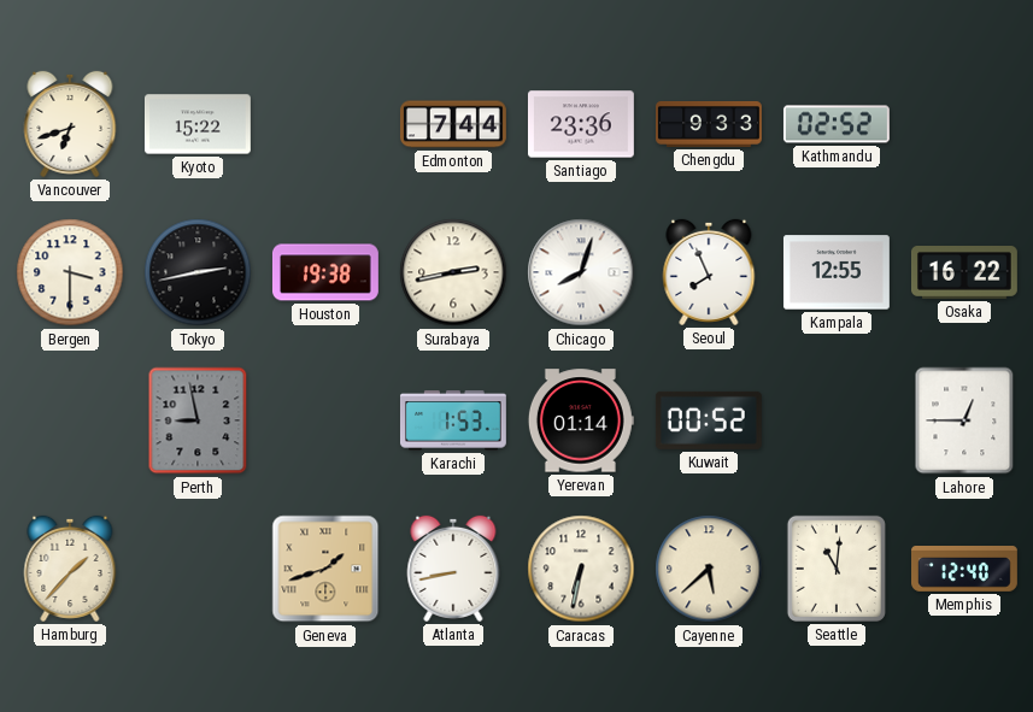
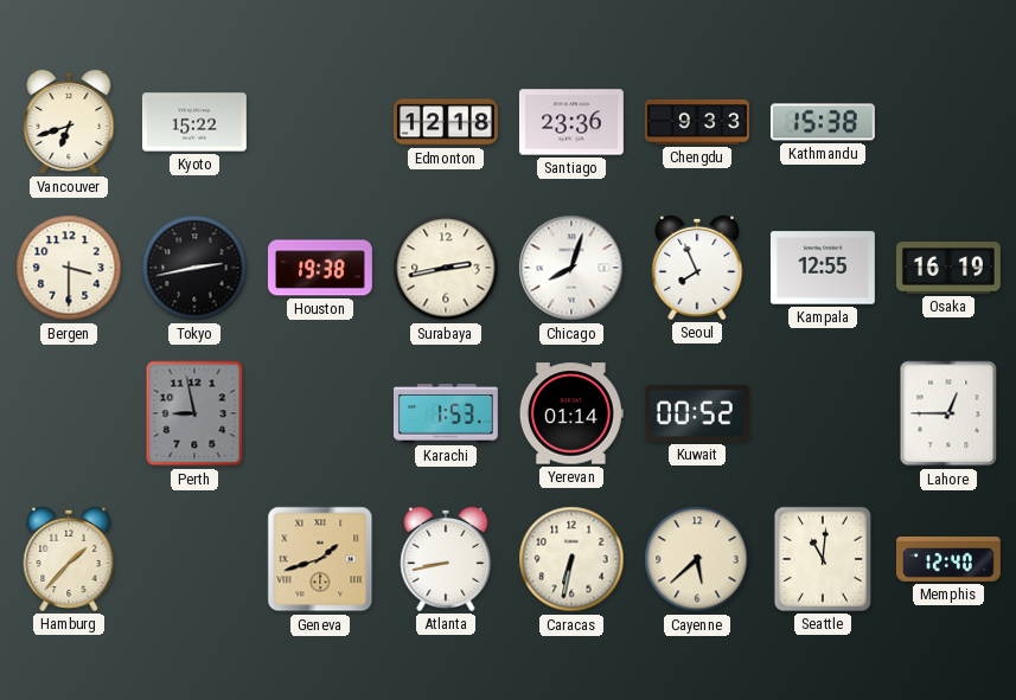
Edmonton: 7:44 -> 12:18 (446, 122)
Kathmandu: 02:52 -> 15:38 (823, 122)
Osaka: 16:22 -> 16:19 (950, 269)
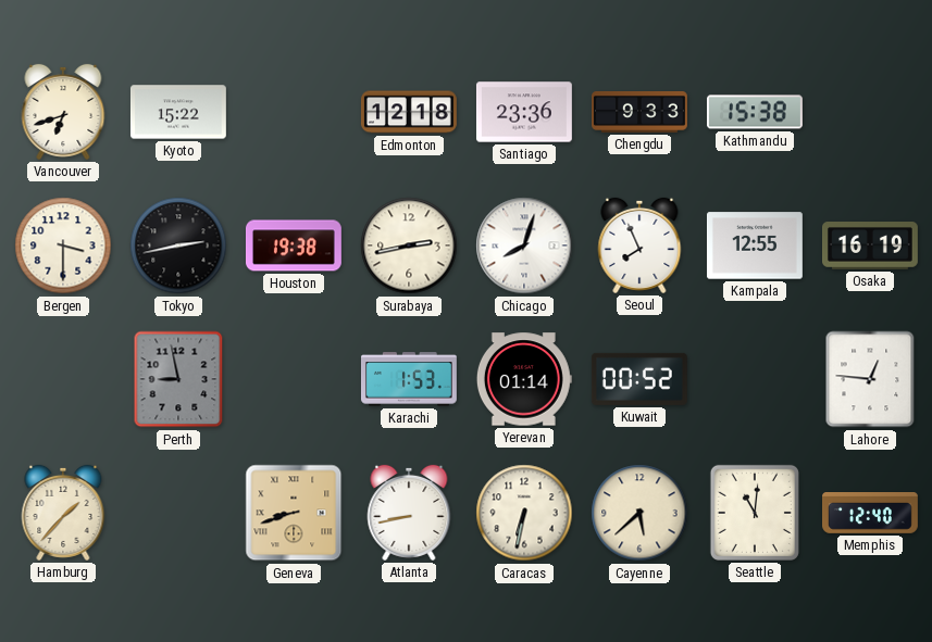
Lahore: 12:45 -> 12:46 (870, 379)
Geneva: 1:42 -> 8:42 (294, 513)
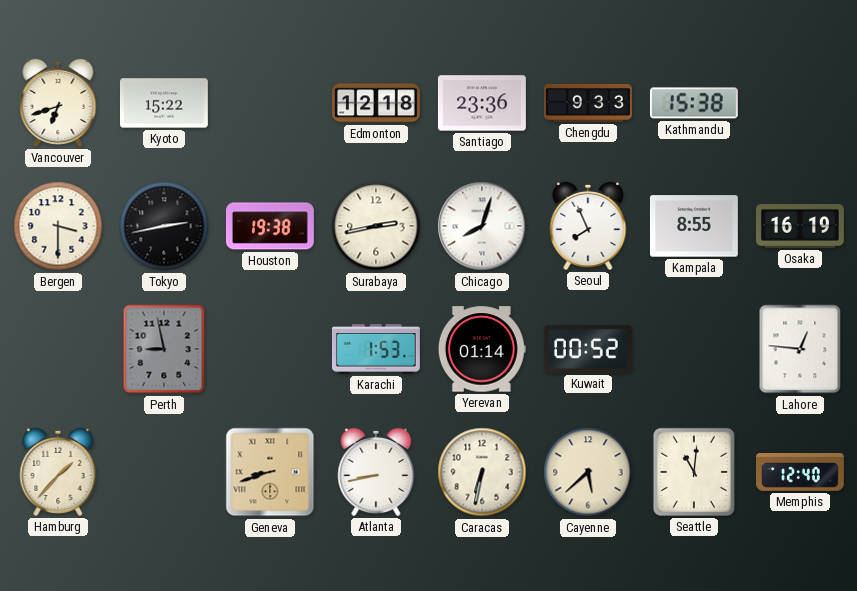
Kampala: 12:55 -> 8:55 (694, 226)
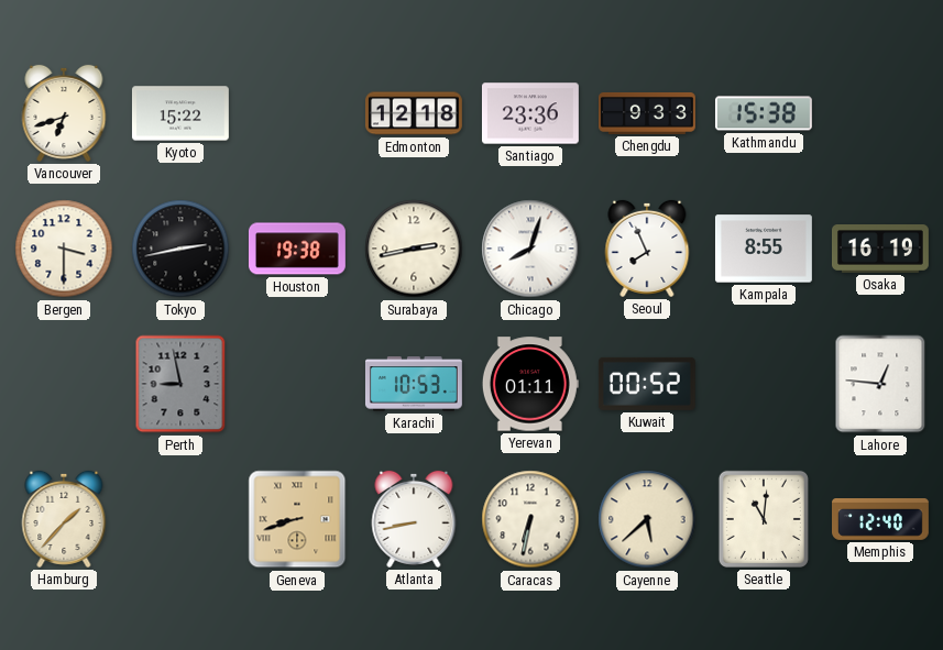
Karachi: 1:53 -> 10:53 (414, 384)
Yerevan: 01:14 -> 01:11 (530, 384)
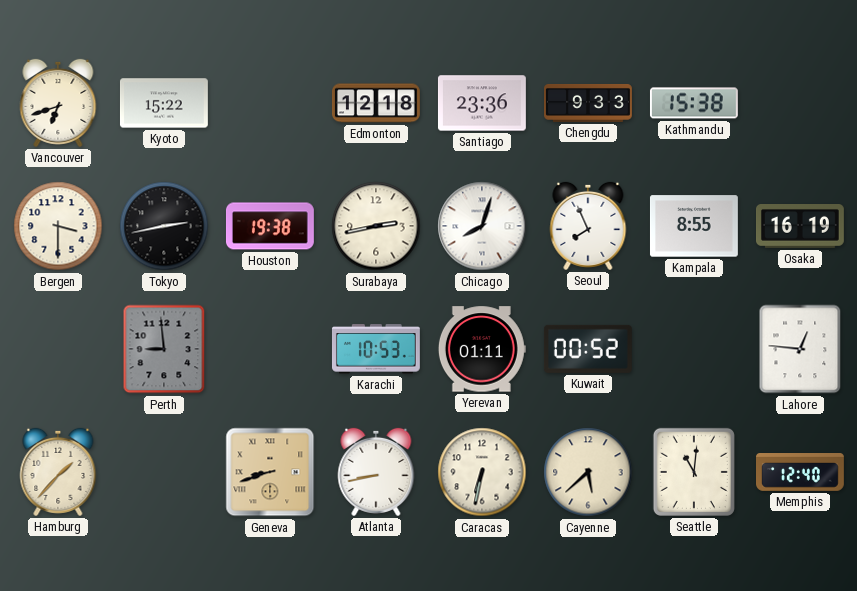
Perth: 8:58 -> 8:59 (164, 349)
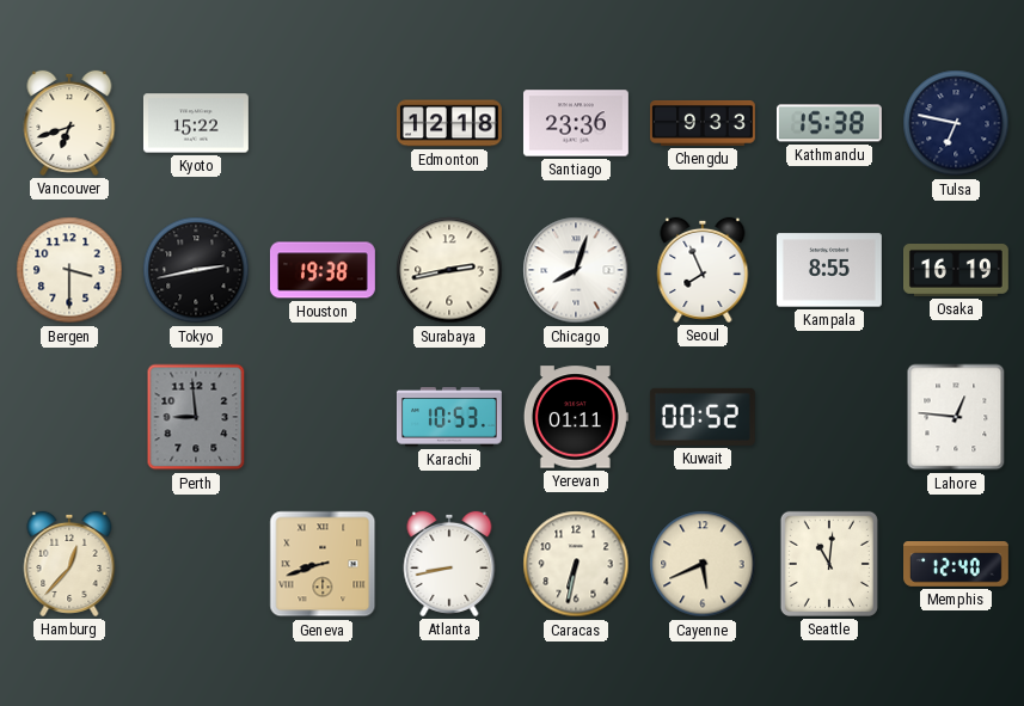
Tulsa: none -> 6:47 (956, 123)
Hamburg: 1:37 -> 12:37 (69, 564)
Cayenne: 5:38 -> 5:41 (703, 564)
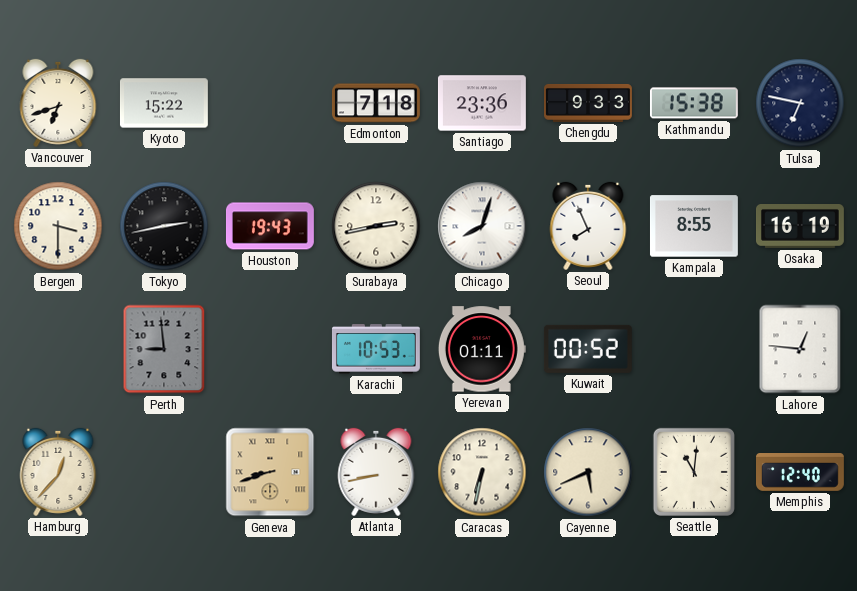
Edmonton: 12:18 -> 7:18 (376, 103)
Houston: 19:38 -> 19:43 (270, 226)
